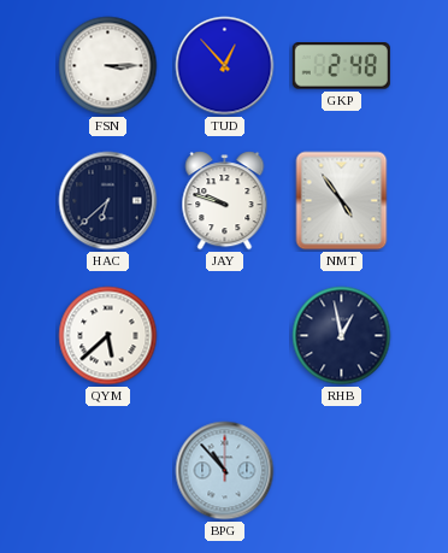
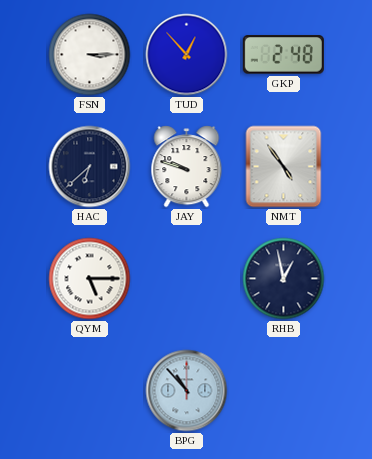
QYM: 5:38 -> 5:15 (90, 279)
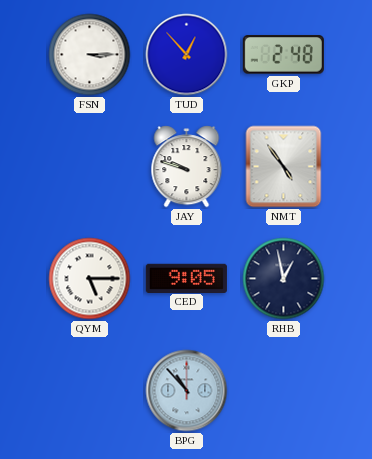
HAC: 6:38 -> none (90, 167)
CED: none -> 9:05 (186, 278)
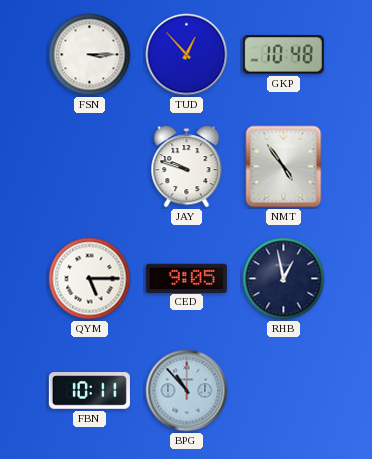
GKP: 2:48 -> 10:48 (283, 55)
FBN: none -> 10:11 (89, 391)
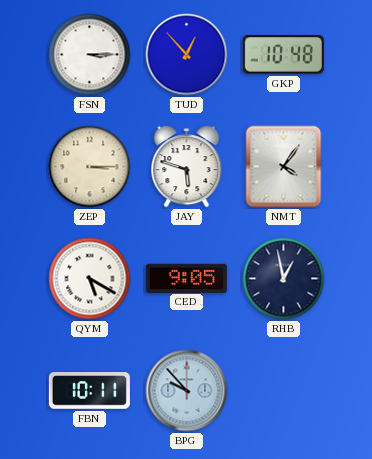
ZEP: none -> 3:15 (90, 167)
JAY: 9:48 -> 5:48 (187, 167)
NMT: 4:54 -> 4:06 (284, 167)
QYM: 5:15 -> 5:20 (90, 279)
BPG: 10:53 -> 9:53 (187, 391)
